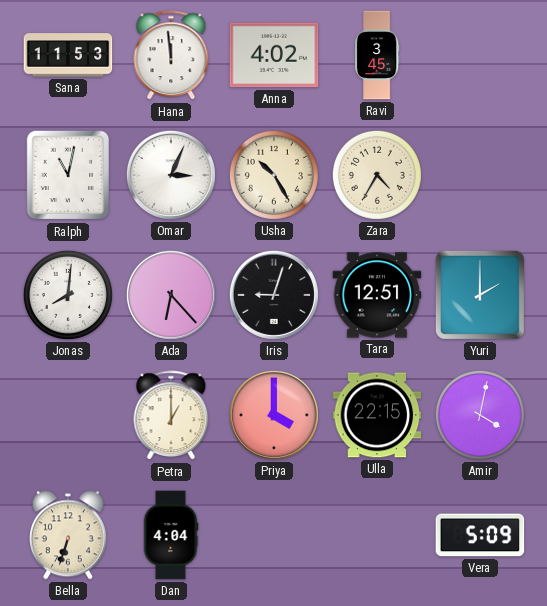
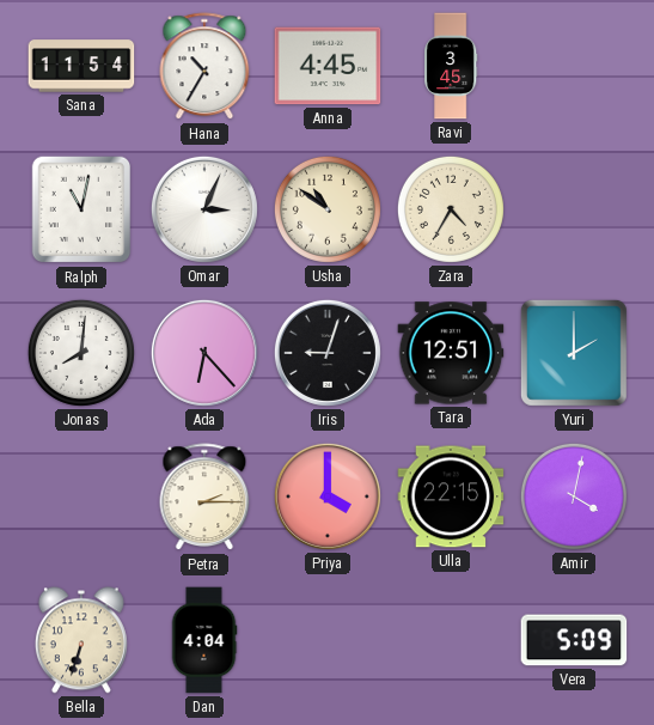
Sana: 11:53 -> 11:54 (81, 66)
Hana: 11:59 -> 10:35 (204, 67)
Anna: 4:02 -> 4:45 (328, 66)
Usha: 10:25 -> 10:51 (328, 209)
Petra: 1:00 -> 2:15 (204, 498)
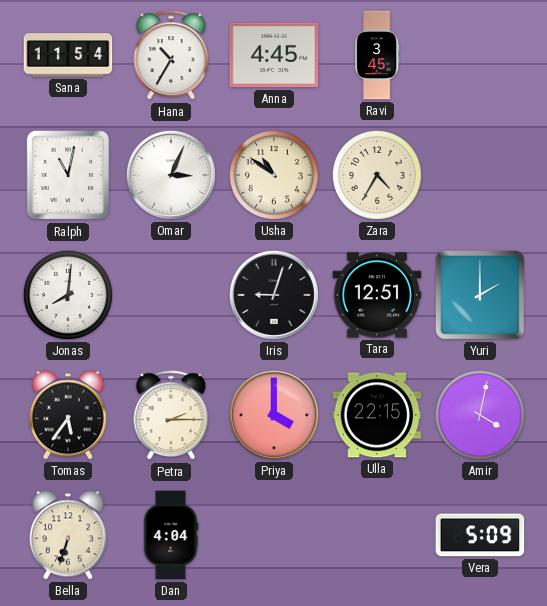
Ada: 6:23 -> none (204, 353)
Tomas: none -> 5:36 (68, 415)
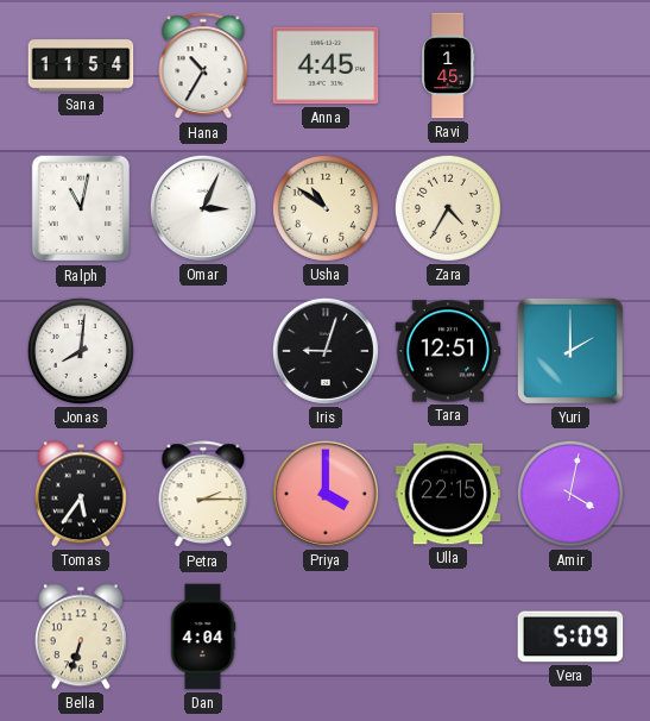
Ravi: 3:45 -> 1:45 (449, 65)
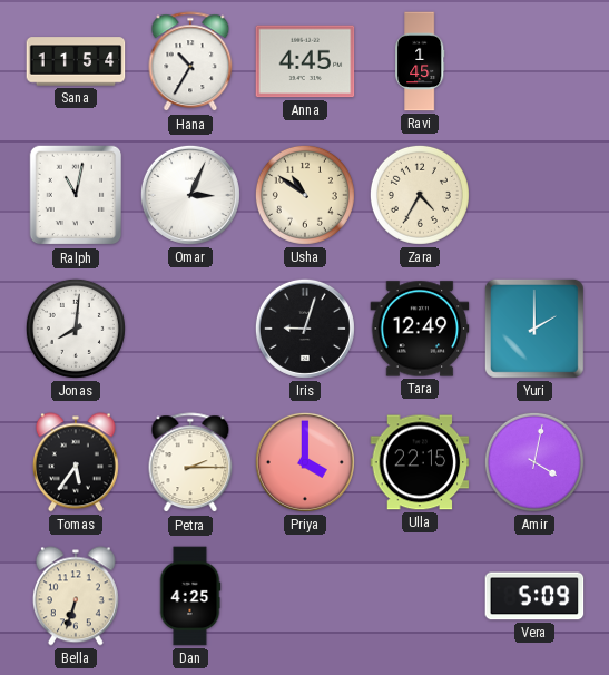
Tara: 12:51 -> 12:49 (420, 329)
Dan: 4:04 -> 4:25 (190, 596)
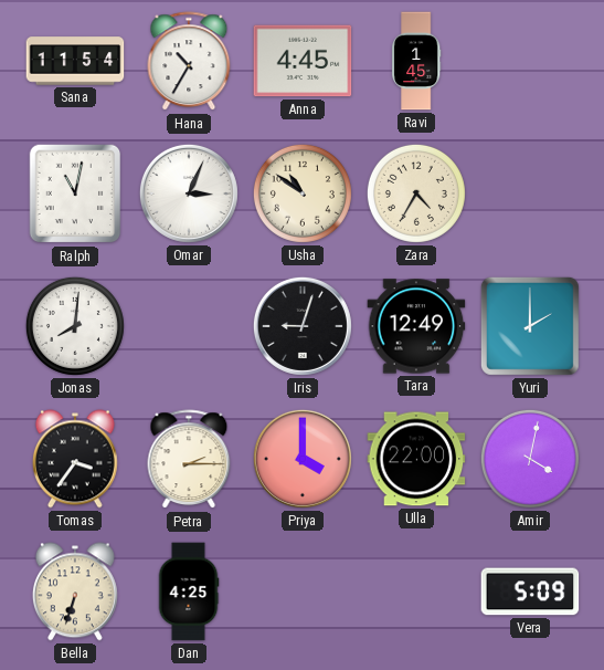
Tomas: 5:36 -> 3:36 (75, 459)
Ulla: 22:15 -> 22:00 (416, 459)
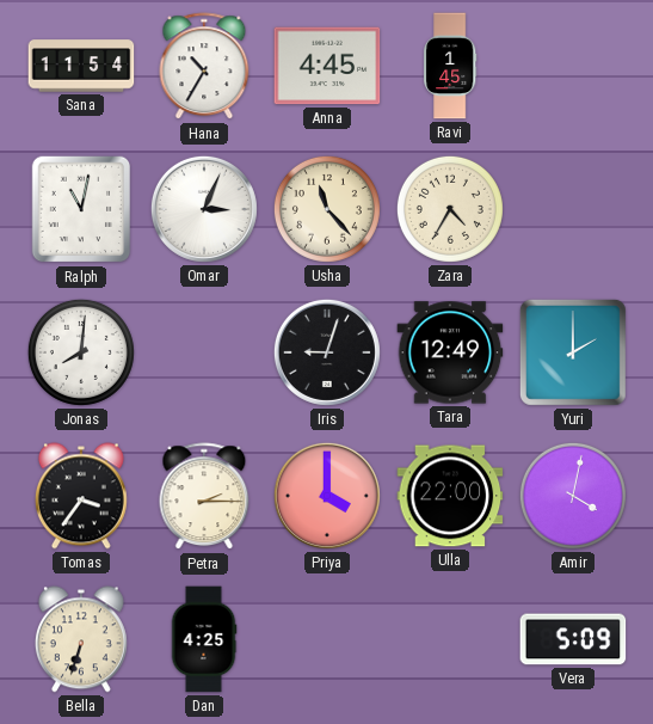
Usha: 10:51 -> 11:23 (327, 209)
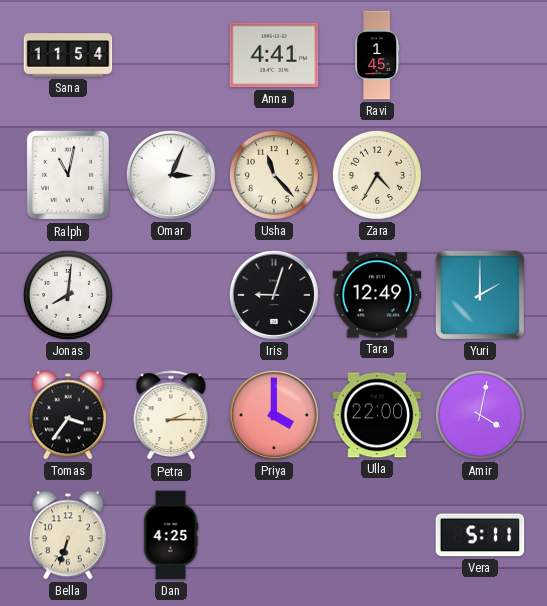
Hana: 10:35 -> none (204, 67)
Anna: 4:45 -> 4:41 (274, 55)
Vera: 5:09 -> 5:11 (480, 535)
